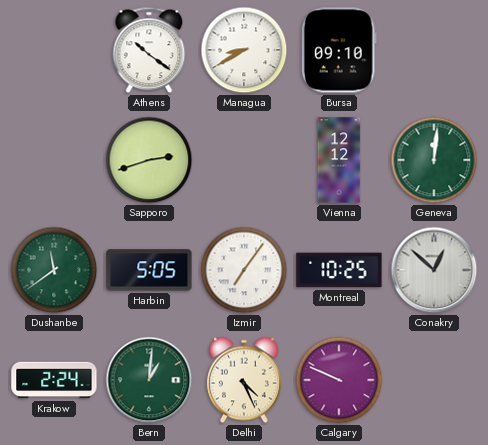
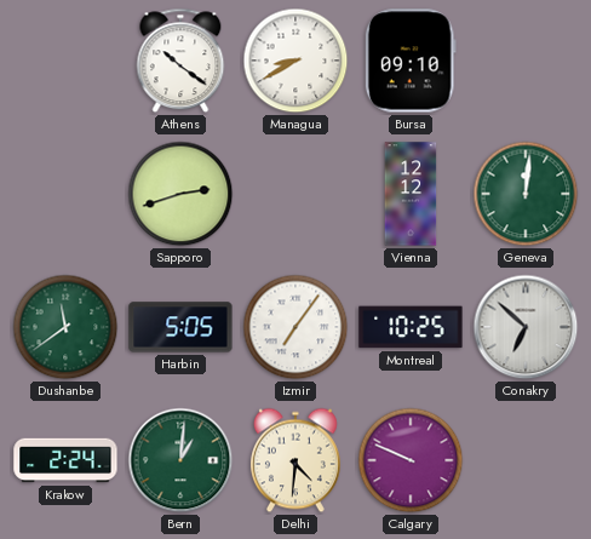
Conakry: 12:52 -> 6:52 (526, 327)
Delhi: 4:26 -> 4:31 (295, 460)
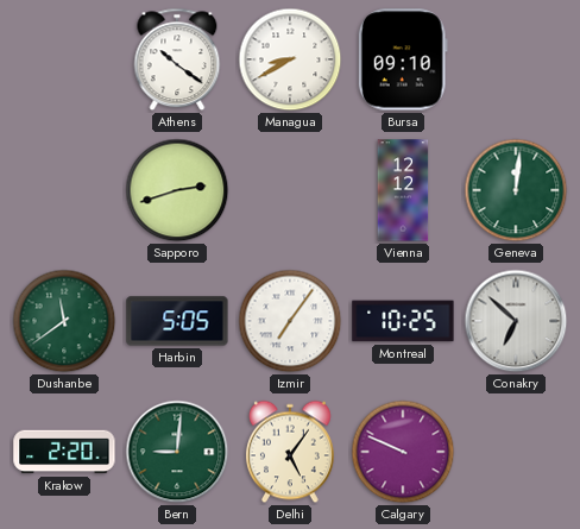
Krakow: 2:24 -> 2:20 (64, 452)
Bern: 1:01 -> 9:01 (177, 452)
Delhi: 4:31 -> 5:06 (290, 452)
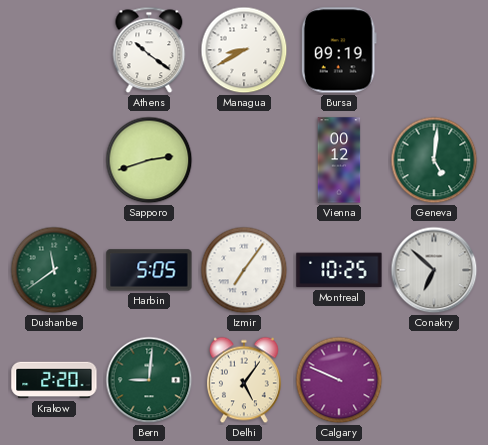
Bursa: 09:10 -> 09:19 (339, 50)
Vienna: 12:12 -> 00:12 (339, 160)
Geneva: 12:01 -> 5:01 (434, 160)
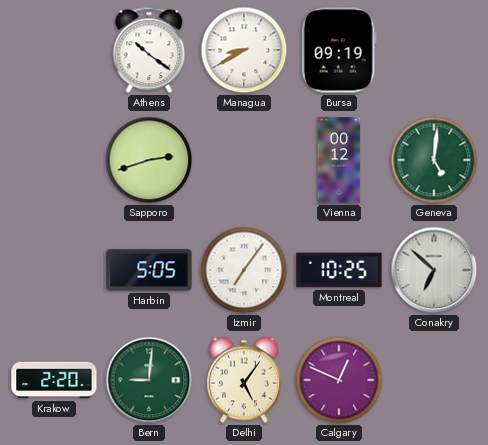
Dushanbe: 11:39 -> none (54, 270)
Calgary: 9:49 -> 12:49 (339, 380)
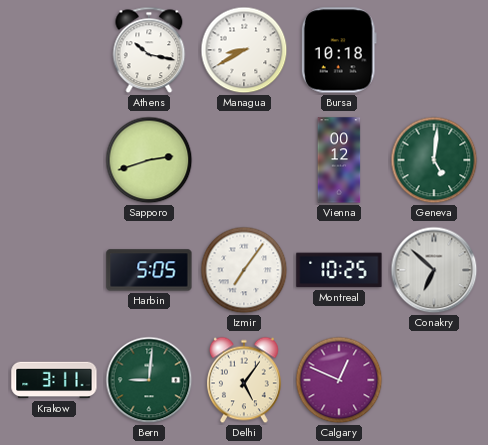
Athens: 10:21 -> 10:17 (149, 50)
Bursa: 09:19 -> 10:18 (339, 50)
Krakow: 2:20 -> 3:11 (54, 380)
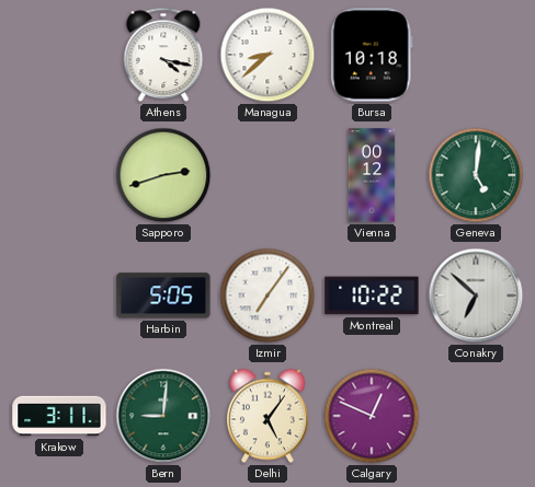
Athens: 10:17 -> 4:17 (163, 55)
Managua: 8:40 -> 8:38 (267, 55)
Montreal: 10:25 -> 10:22 (372, 295)
